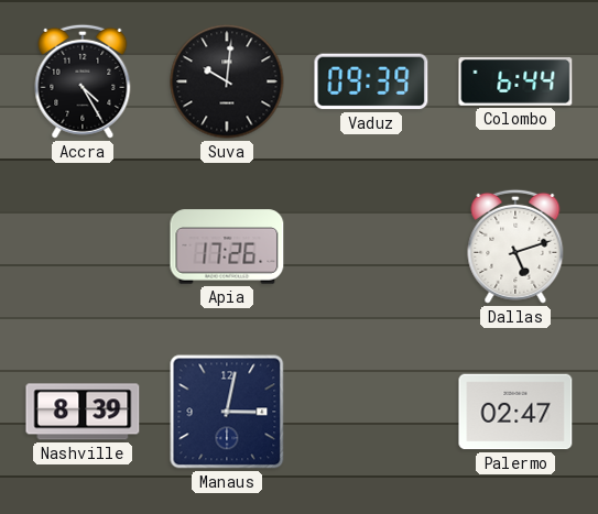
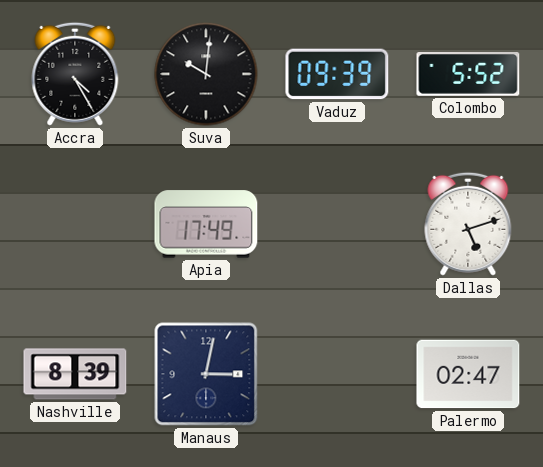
Colombo: 6:44 -> 5:52 (468, 75)
Apia: 17:26 -> 17:49 (206, 224)
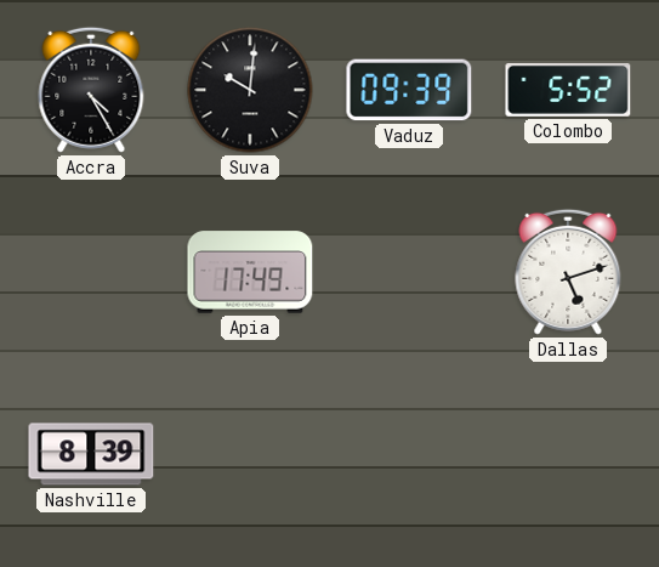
Manaus: 3:02 -> none (206, 374)
Palermo: 02:47 -> none (468, 374)
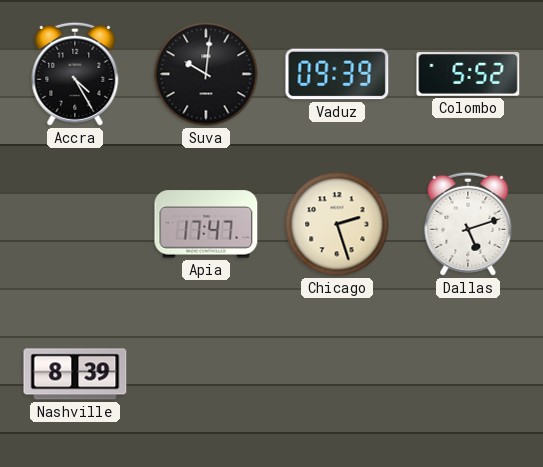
Apia: 17:49 -> 17:47 (206, 224)
Chicago: none -> 2:27 (337, 224)
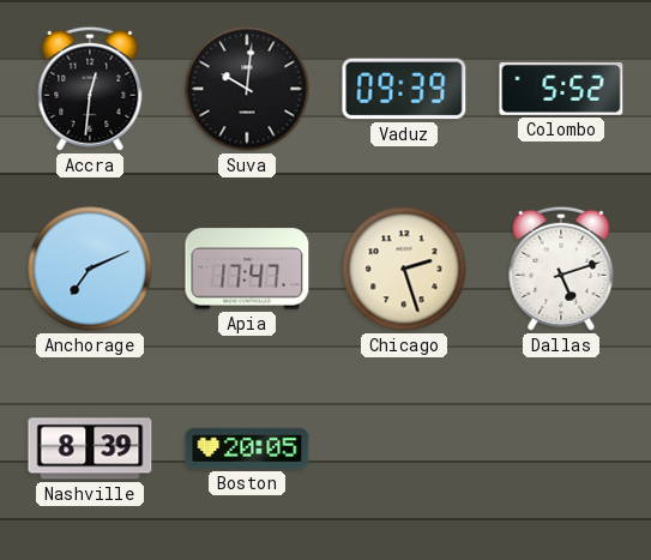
Accra: 4:25 -> 12:31 (90, 89)
Anchorage: none -> 7:11 (90, 269)
Boston: none -> 20:05 (247, 448)
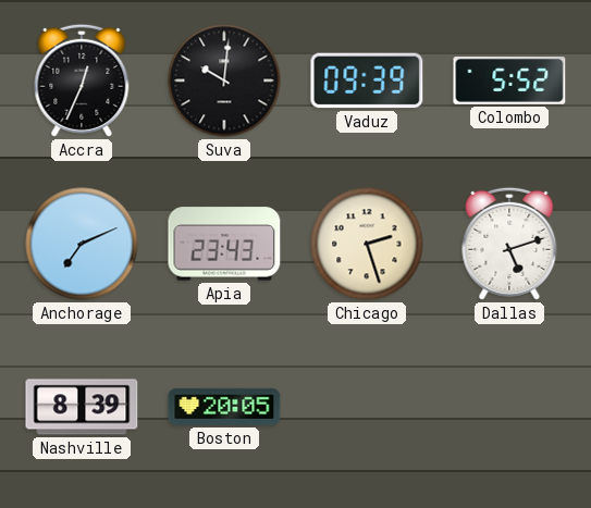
Accra: 12:31 -> 12:34 (82, 80)
Apia: 17:47 -> 23:43 (224, 244)
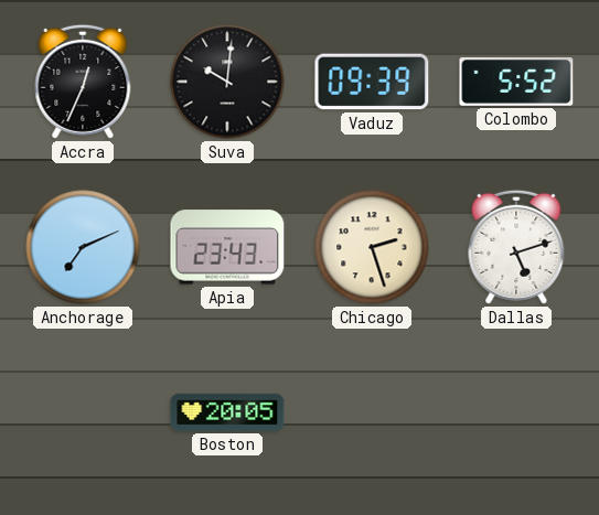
Nashville: 8:39 -> none (82, 407)
